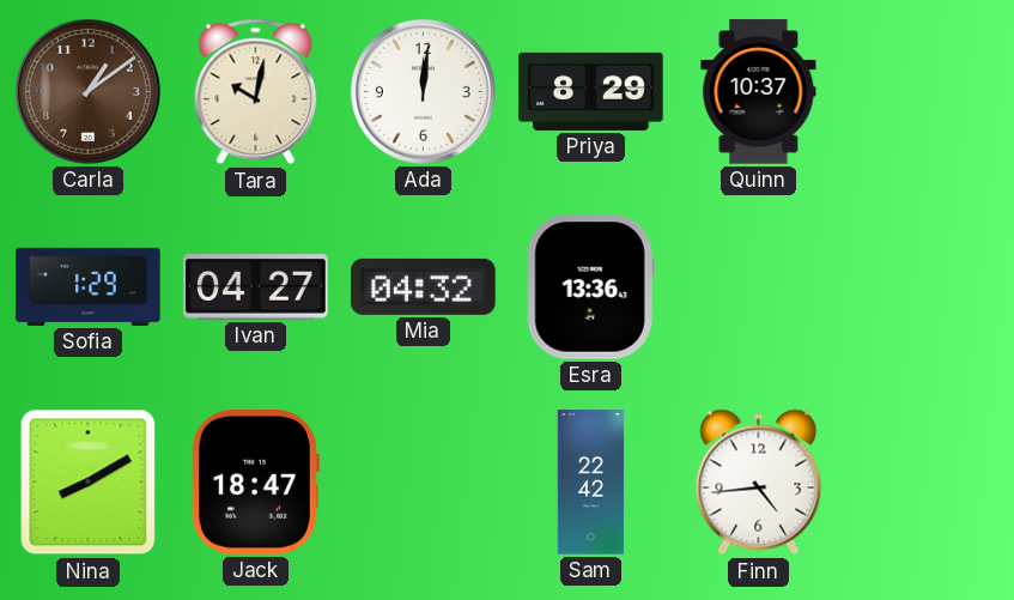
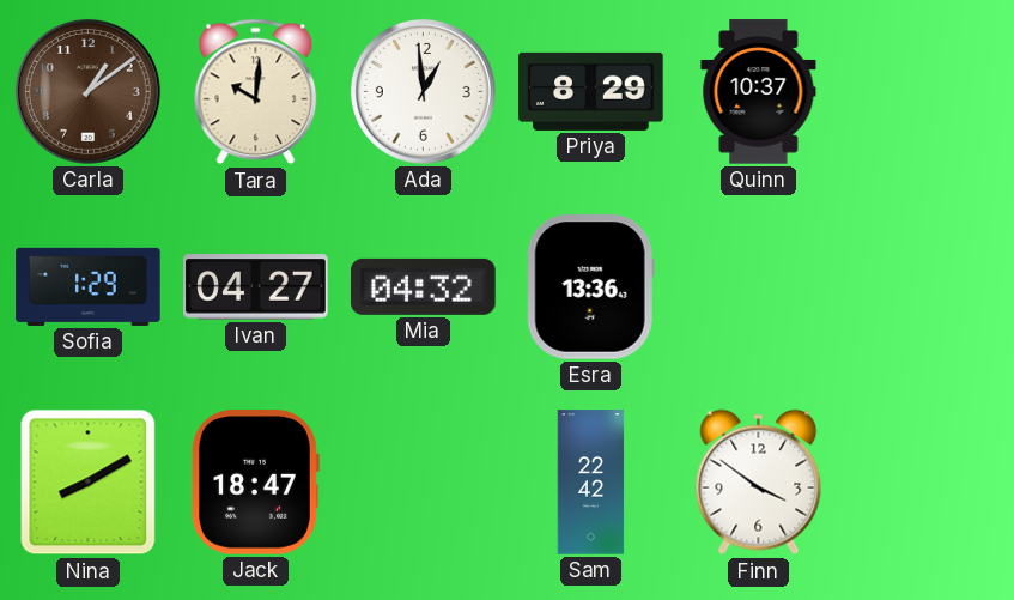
Tara: 10:02 -> 10:01 (256, 92)
Ada: 12:01 -> 12:59 (423, 91)
Finn: 4:44 -> 3:51 (759, 483)
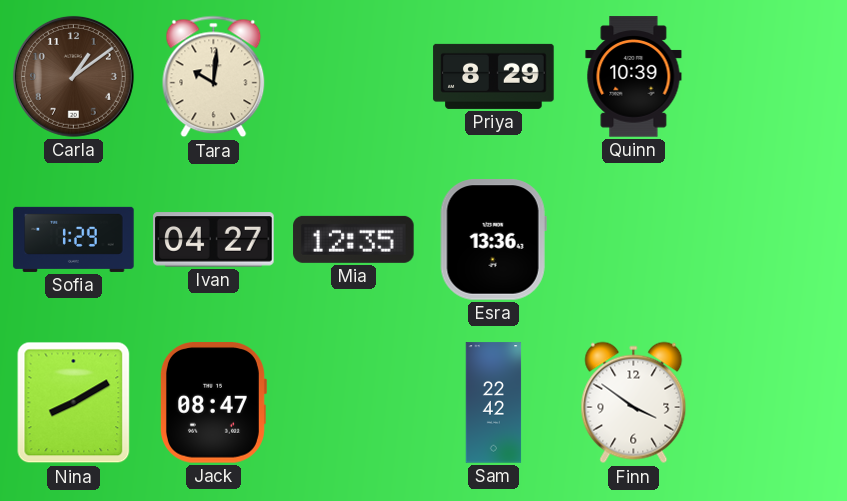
Ada: 12:59 -> none (423, 91)
Quinn: 10:37 -> 10:39 (634, 77)
Mia: 04:32 -> 12:35 (354, 239)
Jack: 18:47 -> 08:47 (213, 403)
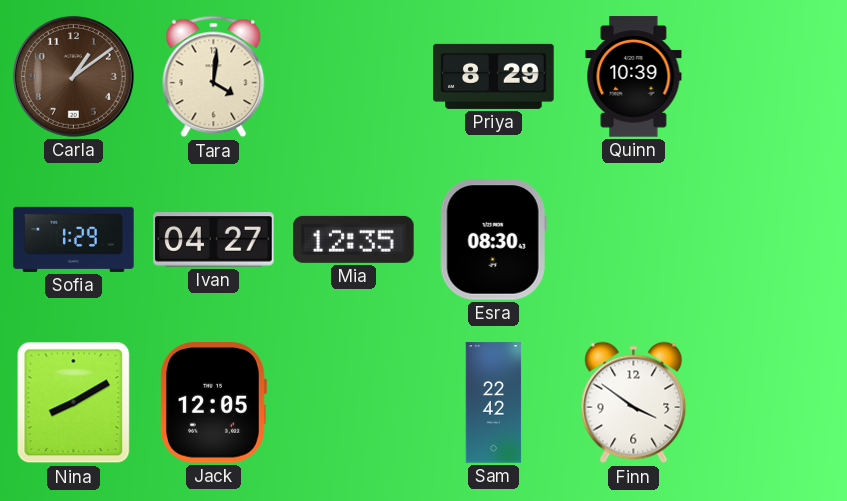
Tara: 10:01 -> 4:01 (214, 77)
Esra: 13:36 -> 08:30 (493, 240)
Jack: 08:47 -> 12:05 (213, 403)
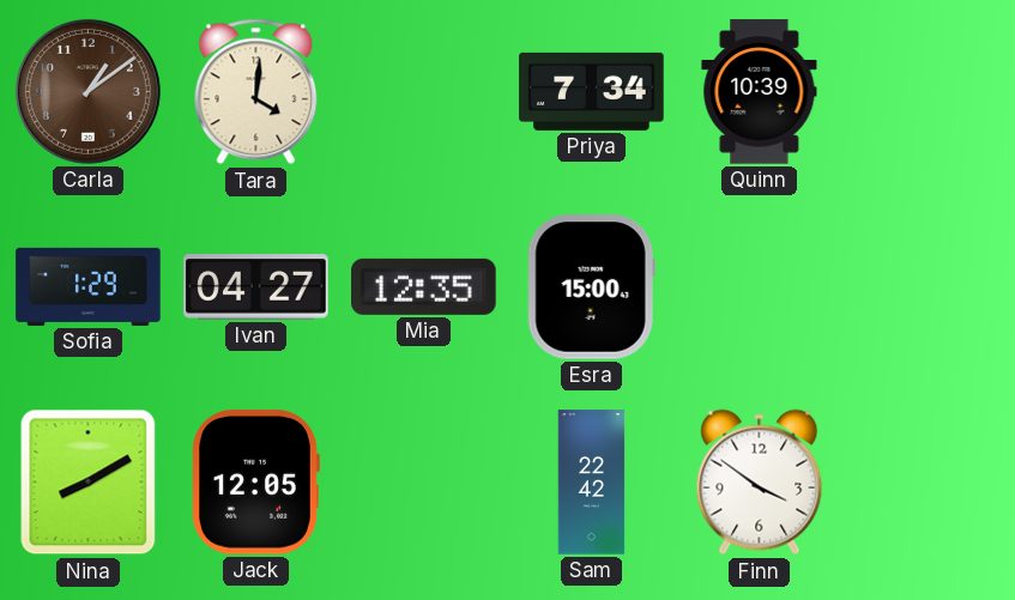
Priya: 8:29 -> 7:34 (592, 91)
Esra: 08:30 -> 15:00 (591, 287)
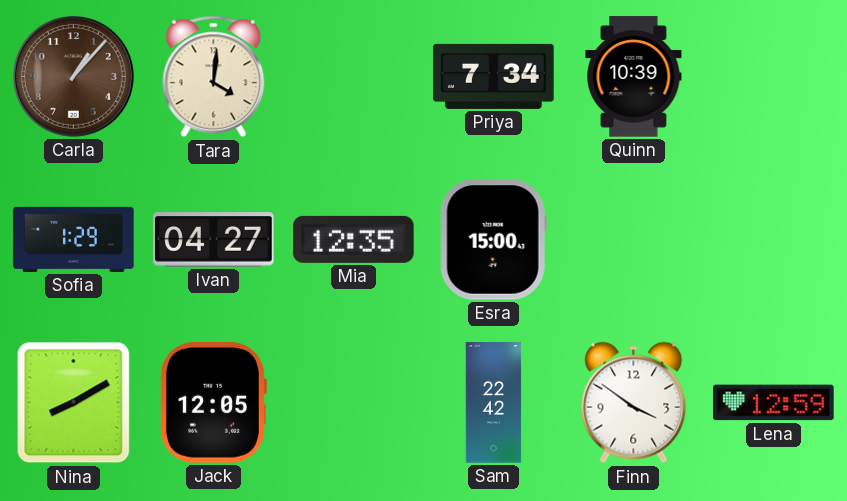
Carla: 1:09 -> 1:07 (73, 76)
Lena: none -> 12:59 (774, 403)
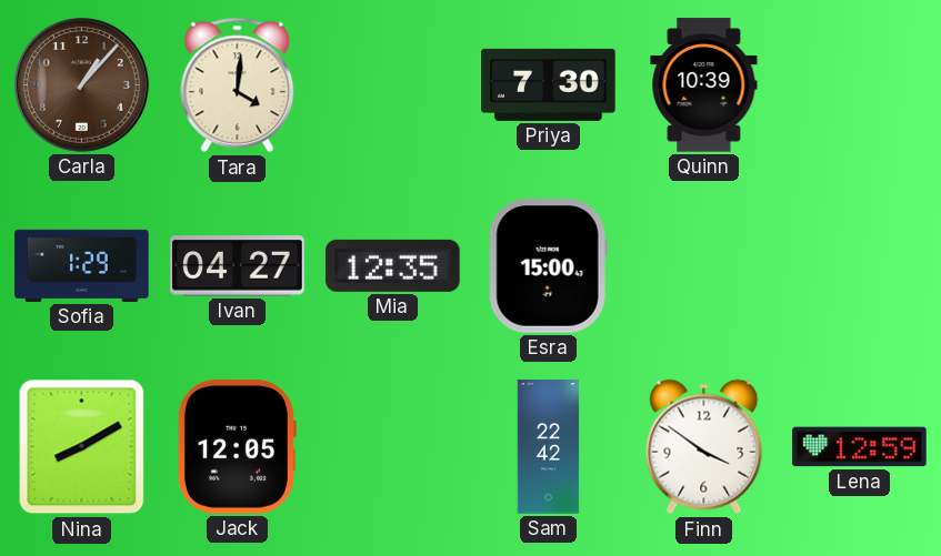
Priya: 7:34 -> 7:30 (549, 84)
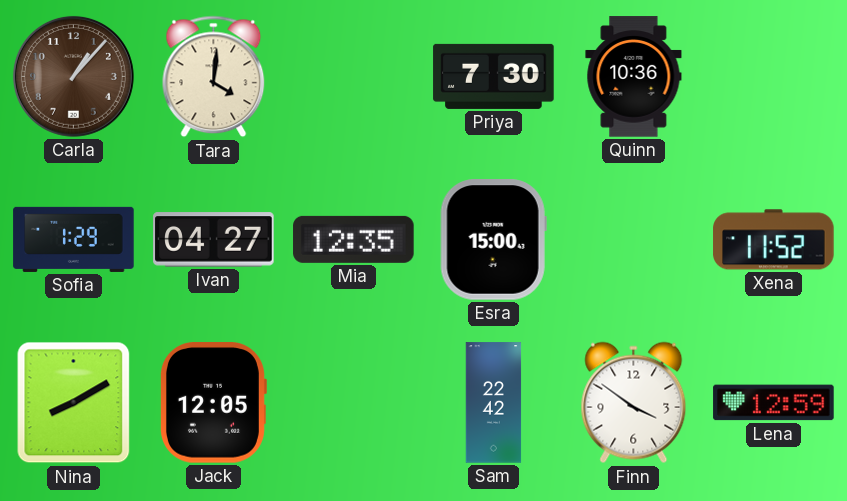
Quinn: 10:39 -> 10:36 (634, 77)
Xena: none -> 11:52 (774, 240)
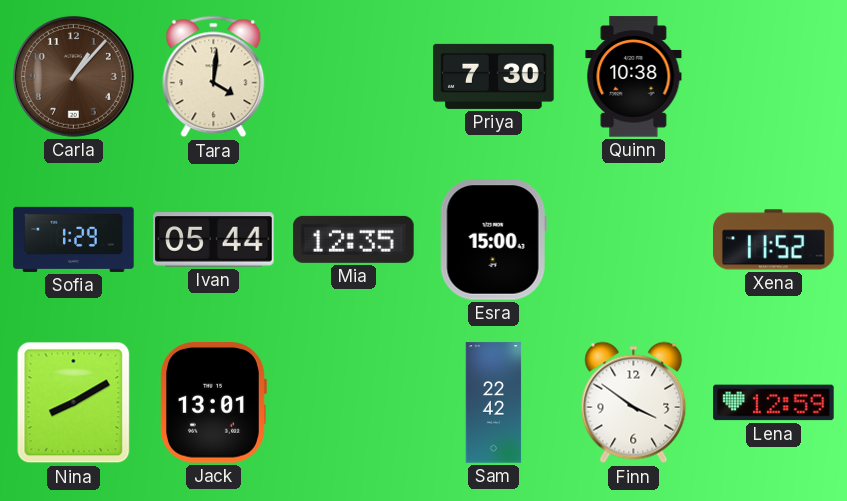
Quinn: 10:36 -> 10:38 (634, 77)
Ivan: 04:27 -> 05:44 (214, 240)
Jack: 12:05 -> 13:01 (213, 403)
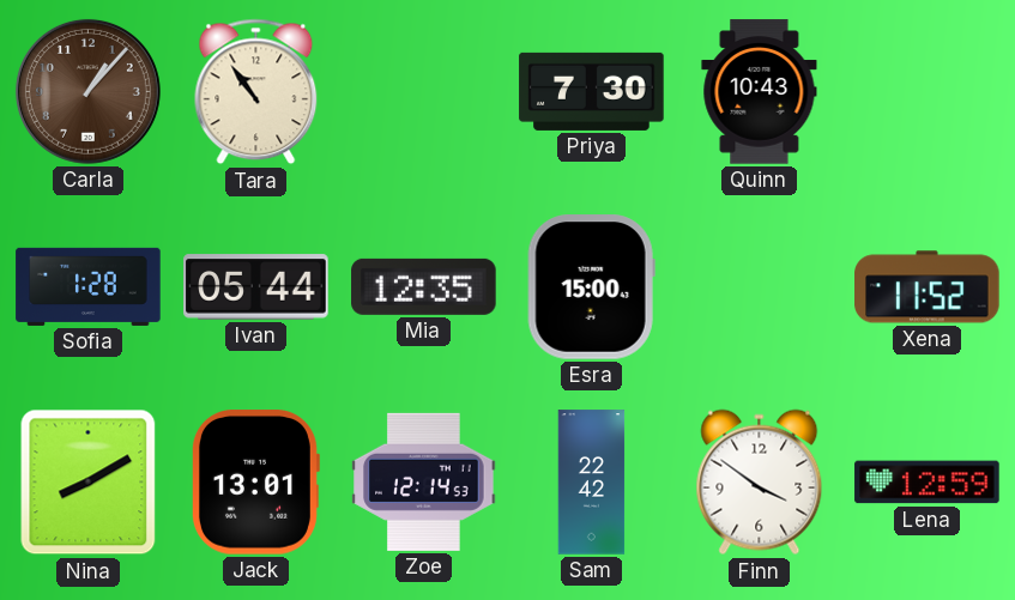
Tara: 4:01 -> 10:54 (256, 92)
Quinn: 10:38 -> 10:43 (760, 92)
Sofia: 1:29 -> 1:28 (89, 286)
Zoe: none -> 12:14 (424, 481)
